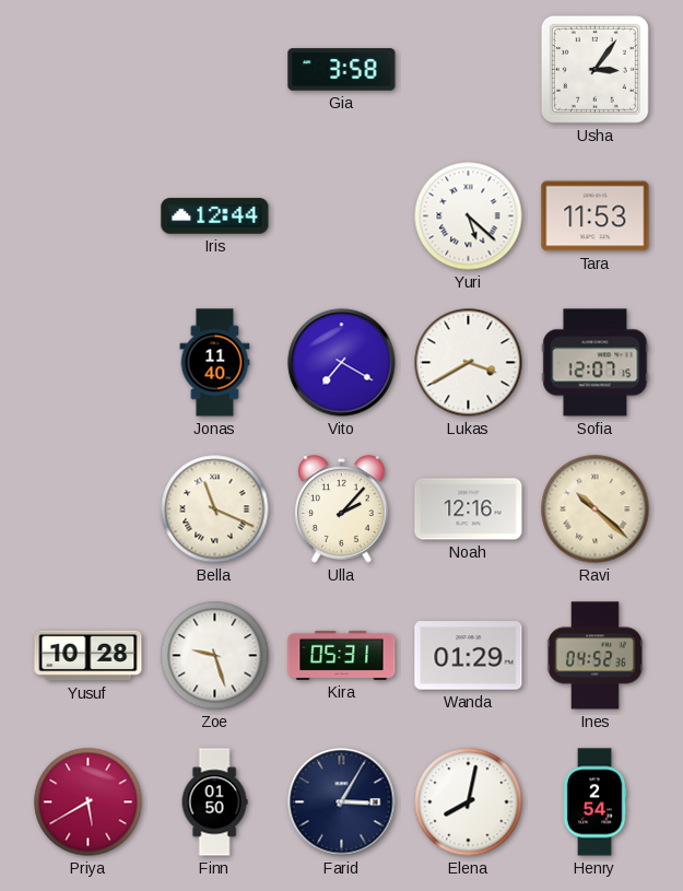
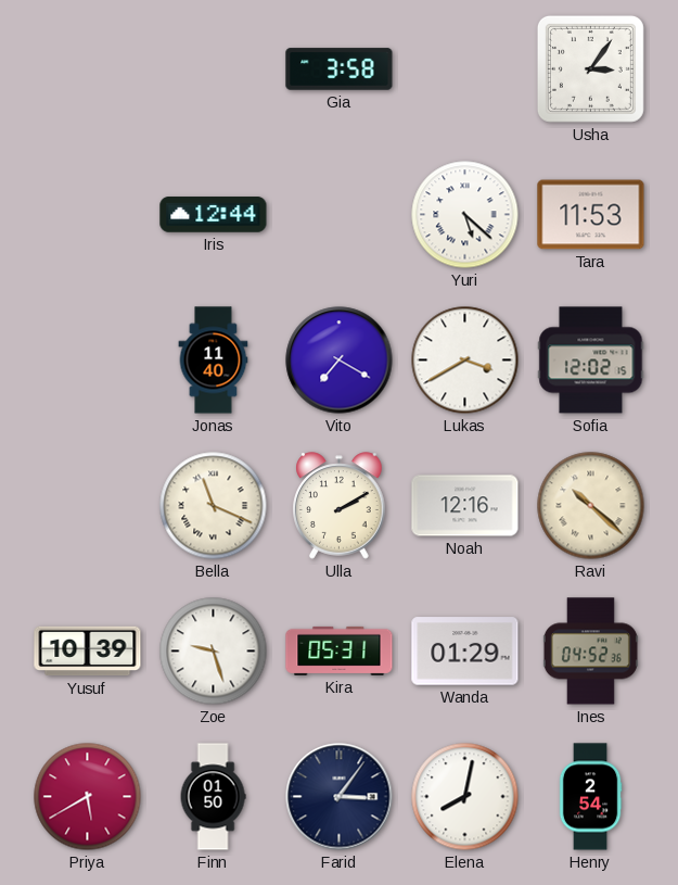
Sofia: 12:07 -> 12:02 (591, 361)
Ulla: 2:07 -> 2:10 (340, 506)
Yusuf: 10:28 -> 10:39 (88, 652)
Farid: 3:05 -> 3:06 (340, 797)
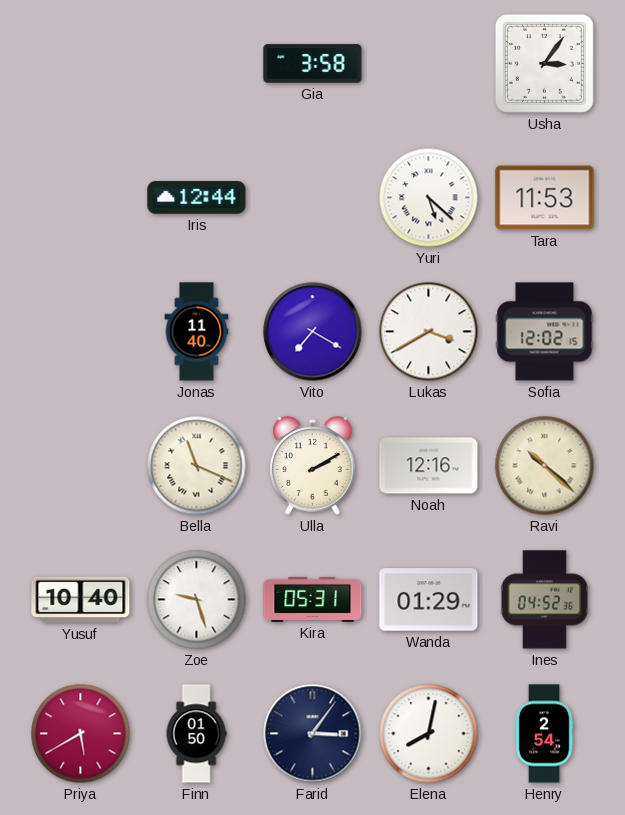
Yusuf: 10:39 -> 10:40 (81, 600)
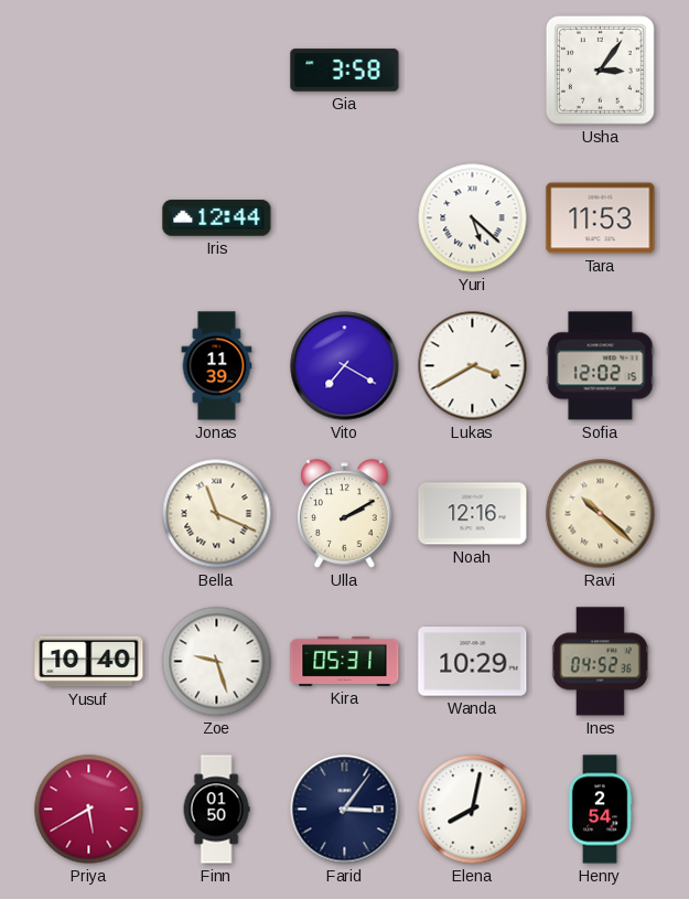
Jonas: 11:40 -> 11:39 (217, 366)
Wanda: 01:29 -> 10:29 (473, 662)
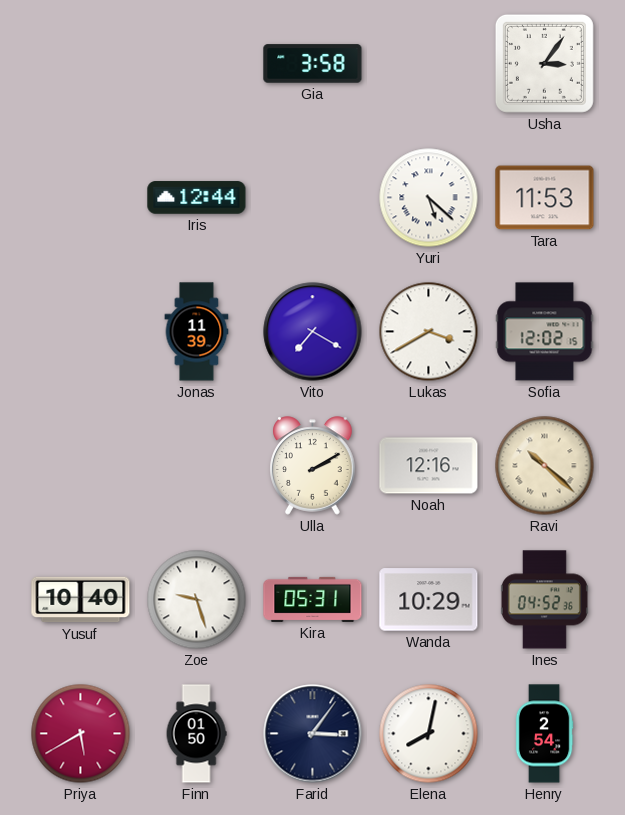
Bella: 11:19 -> none (217, 514)
